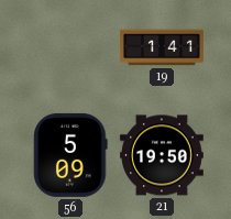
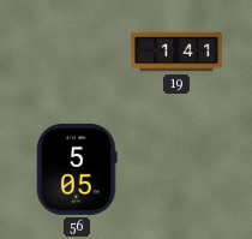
56: 5:09 -> 5:05 (77, 169)
21: 19:50 -> none (162, 155)
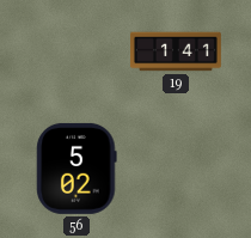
56: 5:05 -> 5:02 (76, 169)
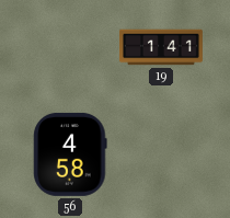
56: 5:02 -> 4:58 (70, 154)
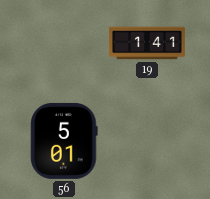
56: 4:58 -> 5:01 (64, 141)
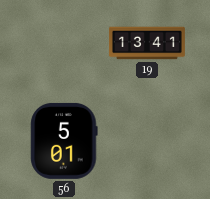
19: 1:41 -> 13:41 (147, 43)
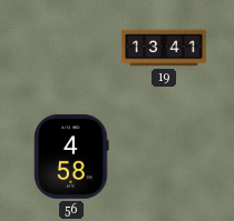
56: 5:01 -> 4:58 (71, 157)
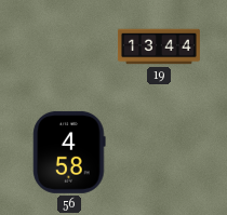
19: 13:41 -> 13:44 (159, 46)
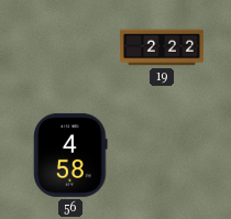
19: 13:44 -> 2:22 (162, 47)
